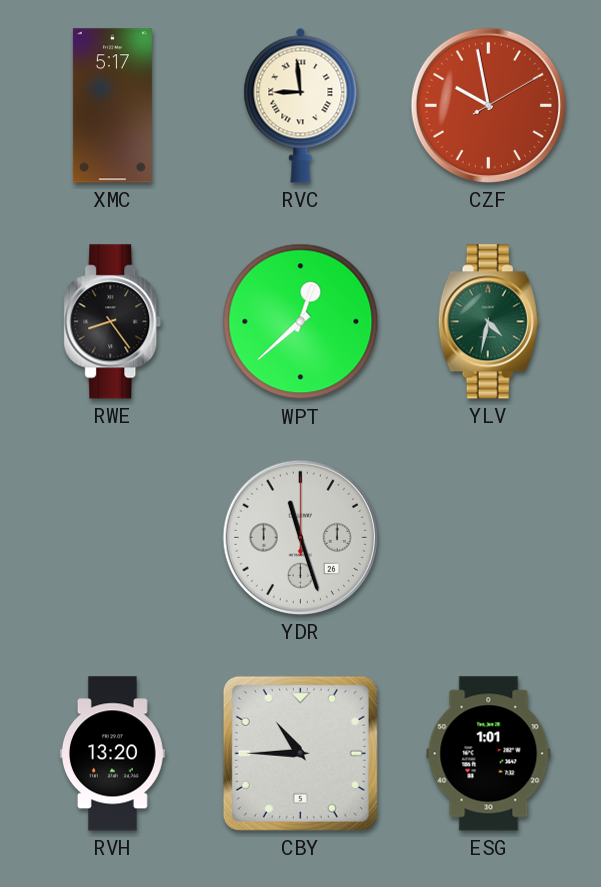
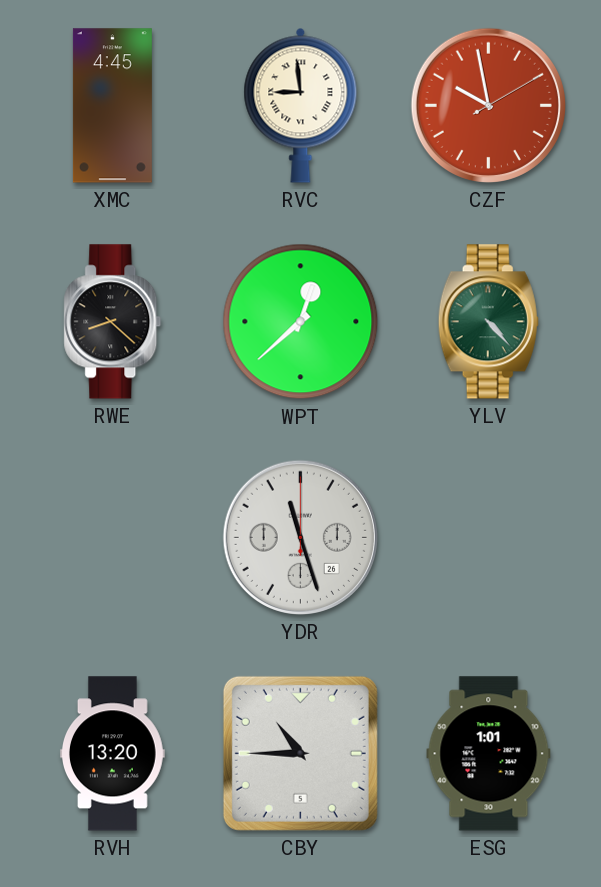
XMC: 5:17 -> 4:45 (112, 106)
RWE: 8:24 -> 8:22 (113, 322)
YLV: 4:32 -> 4:23 (488, 322)
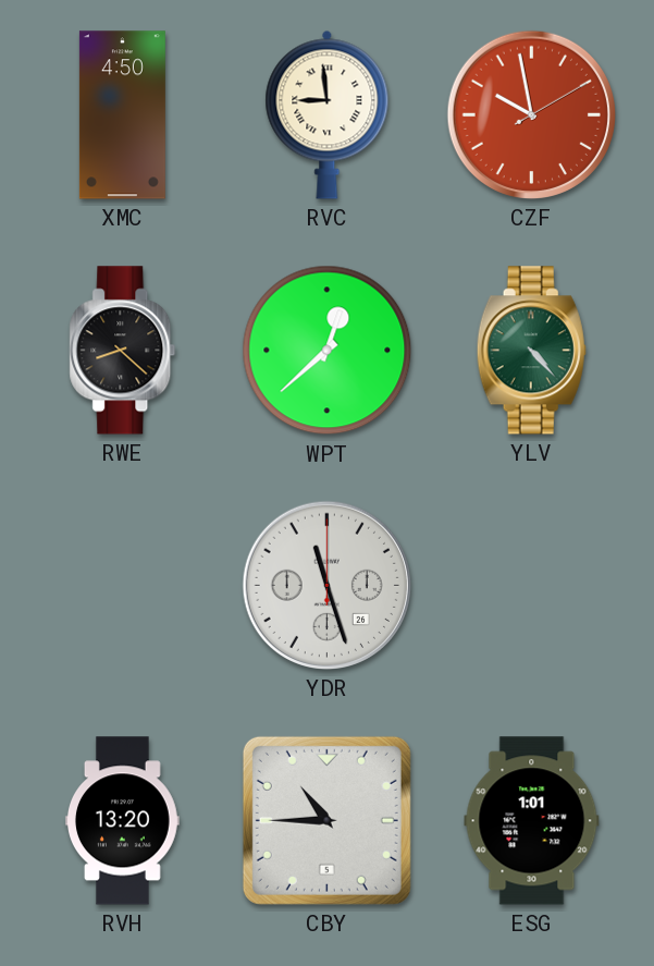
XMC: 4:45 -> 4:50 (122, 115)
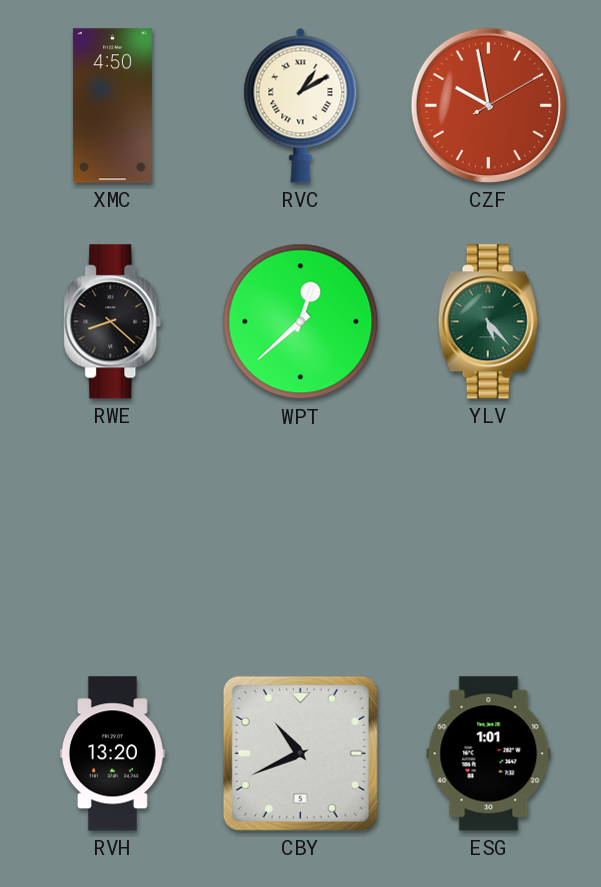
RVC: 8:59 -> 1:10 (301, 105)
YLV: 4:23 -> 5:23 (488, 322)
YDR: 11:27 -> none (326, 585)
CBY: 10:45 -> 10:41 (300, 753)
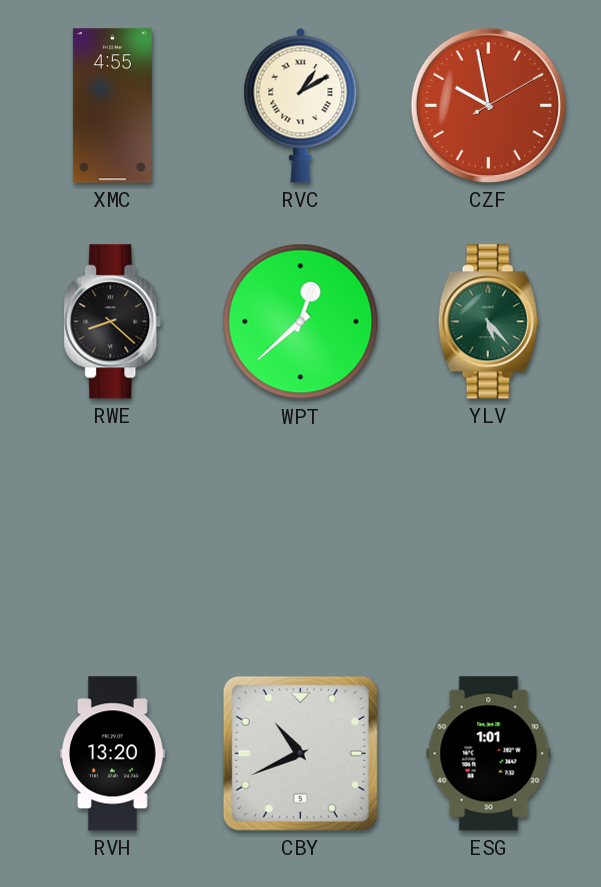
XMC: 4:50 -> 4:55 (112, 106)
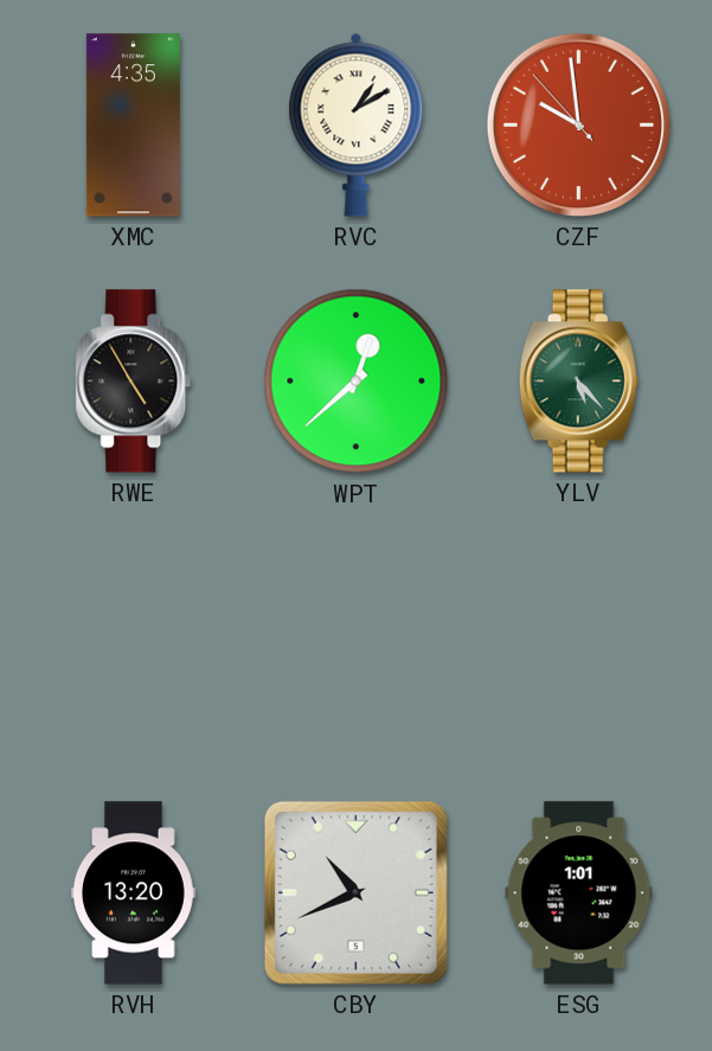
XMC: 4:55 -> 4:35 (133, 126)
CZF: 9:58:10 -> 9:58:53 (578, 124)
RWE: 8:22 -> 4:55 (134, 382)
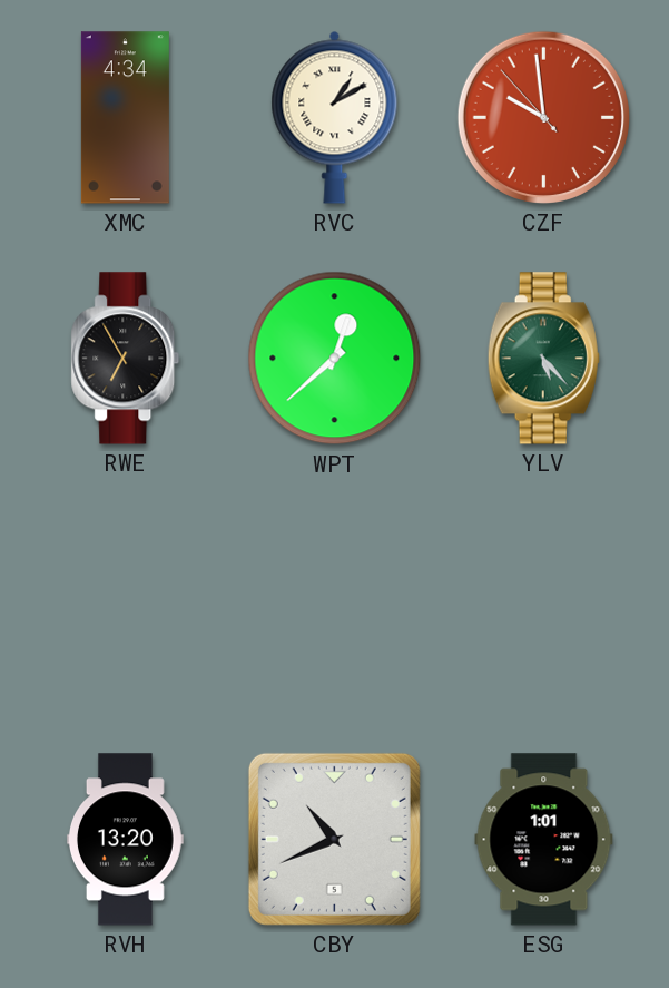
XMC: 4:35 -> 4:34 (125, 118)
RWE: 4:55 -> 6:55 (126, 359)
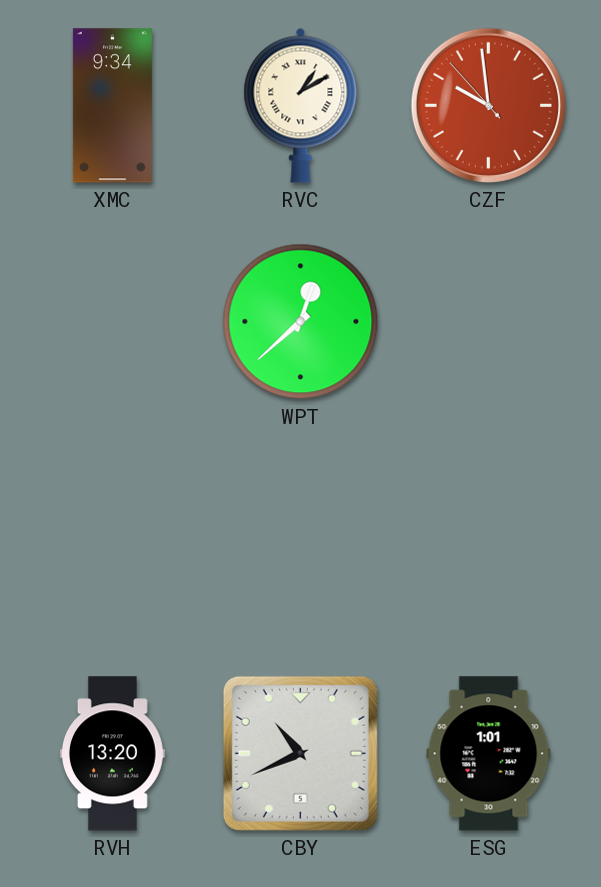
XMC: 4:34 -> 9:34 (112, 106)
RWE: 6:55 -> none (126, 359)
YLV: 5:23 -> none (543, 359)
